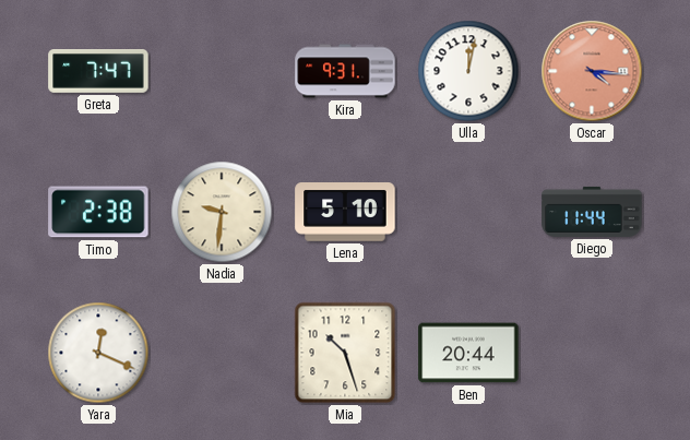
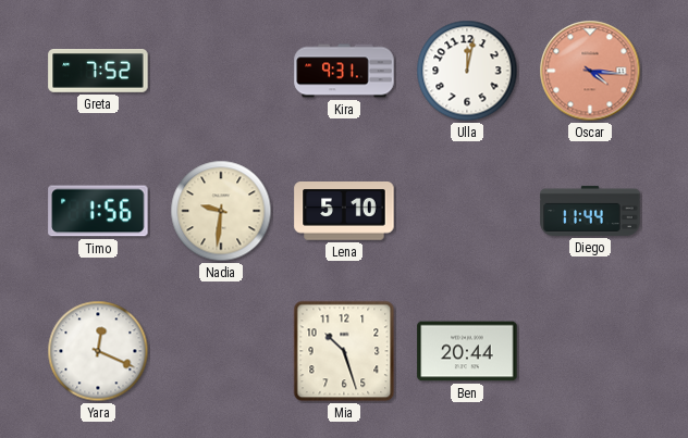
Greta: 7:47 -> 7:52 (98, 72)
Timo: 2:38 -> 1:56 (98, 211)
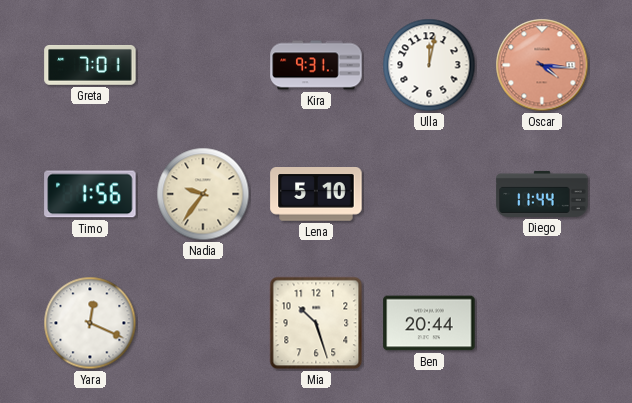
Greta: 7:52 -> 7:01 (90, 66)
Nadia: 9:31 -> 9:36 (203, 194)
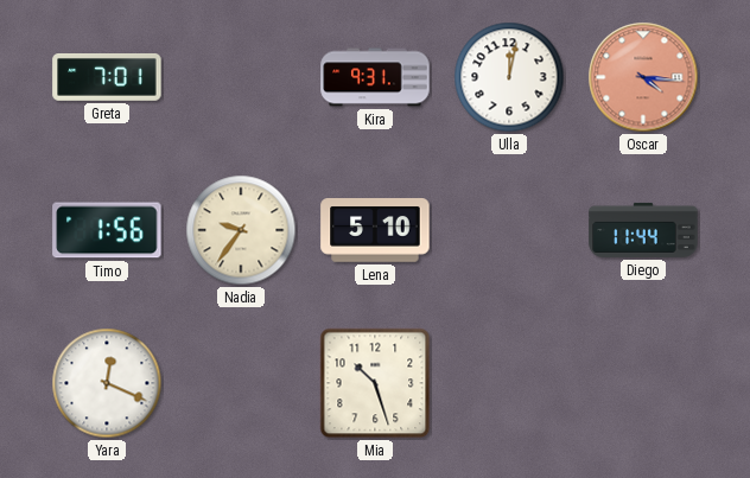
Ben: 20:44 -> none (429, 323)
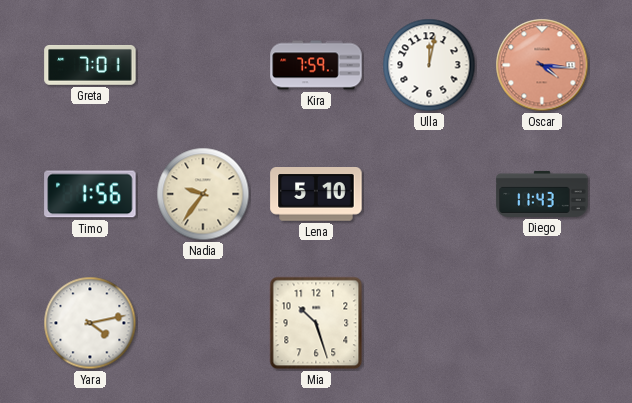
Kira: 9:31 -> 7:59 (316, 65)
Diego: 11:44 -> 11:43 (542, 194)
Yara: 12:19 -> 4:13 (90, 323)
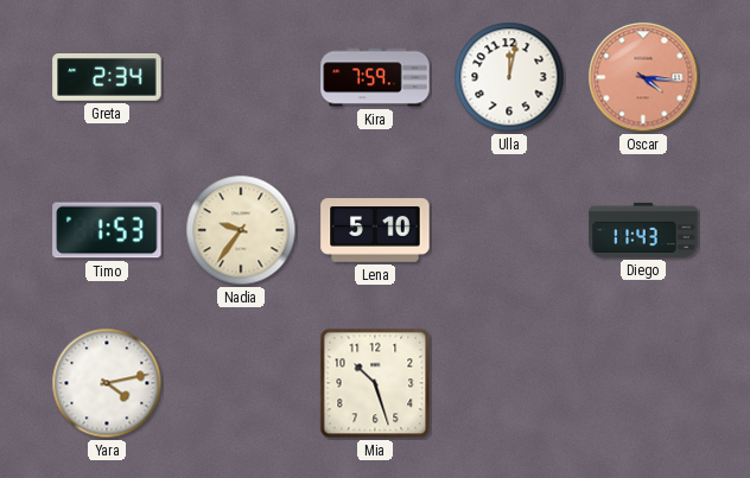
Greta: 7:01 -> 2:34 (107, 78)
Timo: 1:56 -> 1:53 (107, 230)
